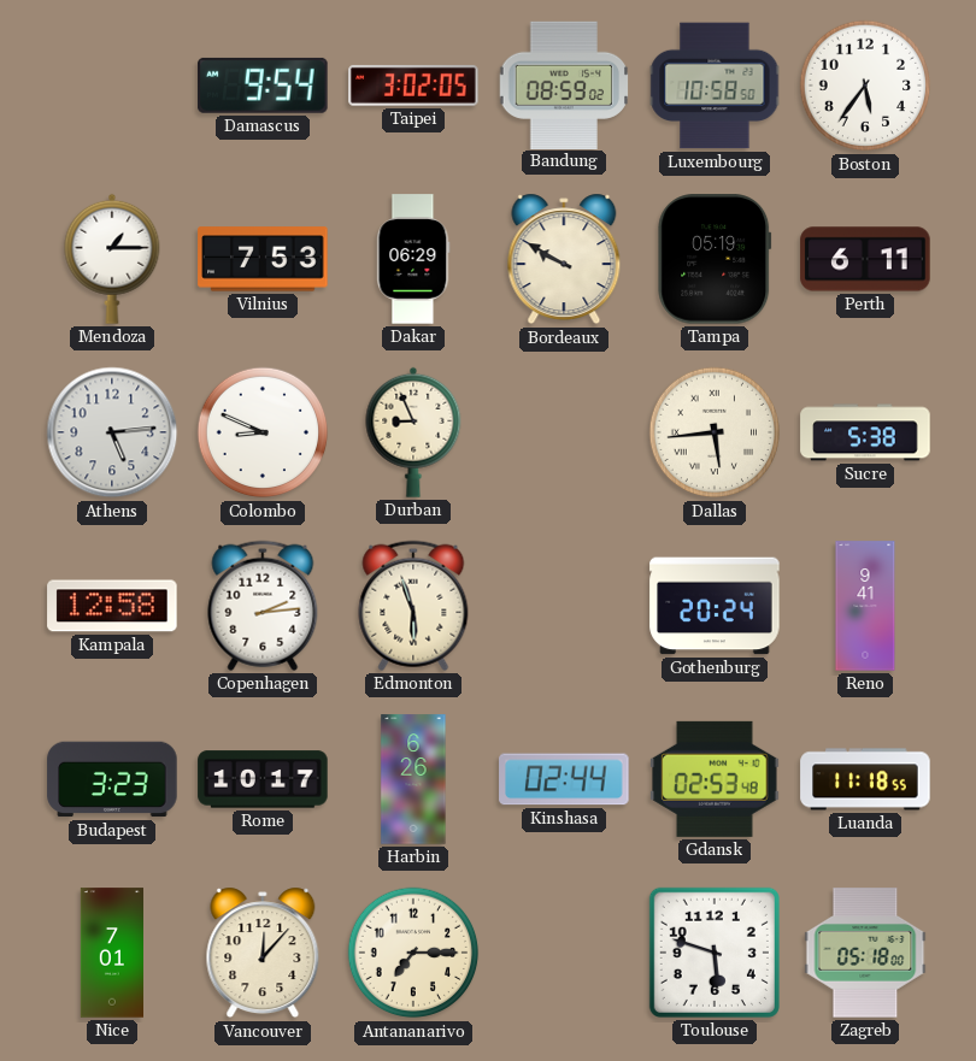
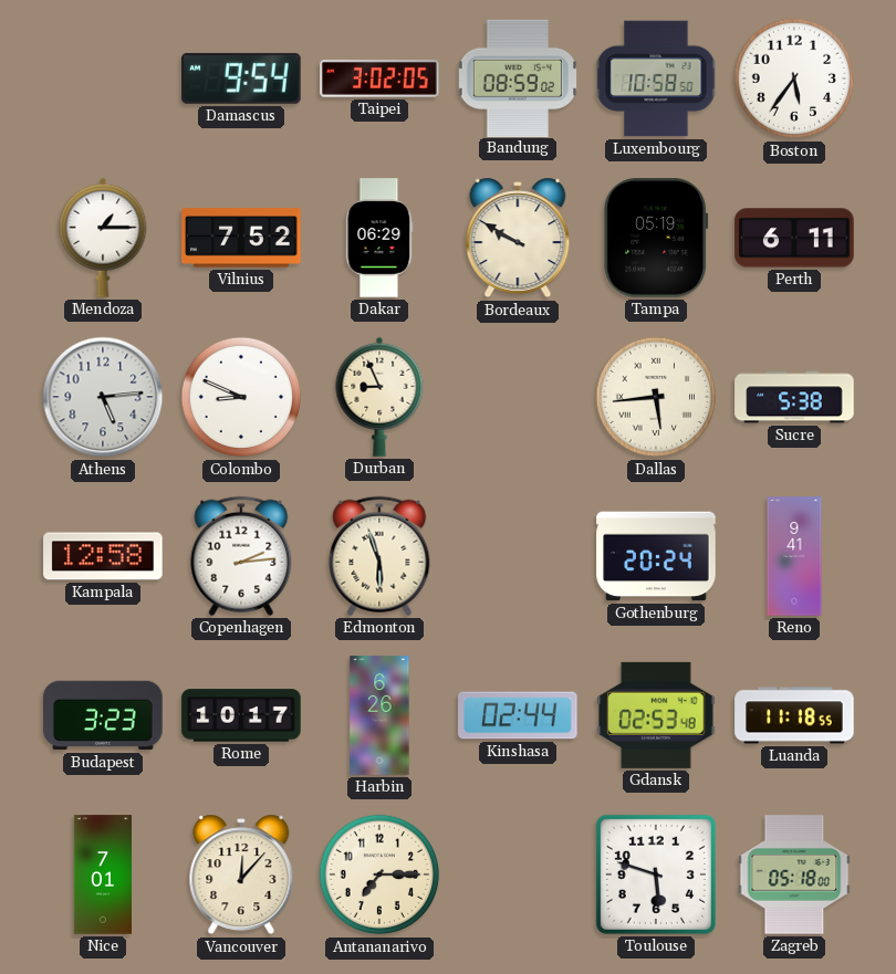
Vilnius: 7:53 -> 7:52 (241, 238)
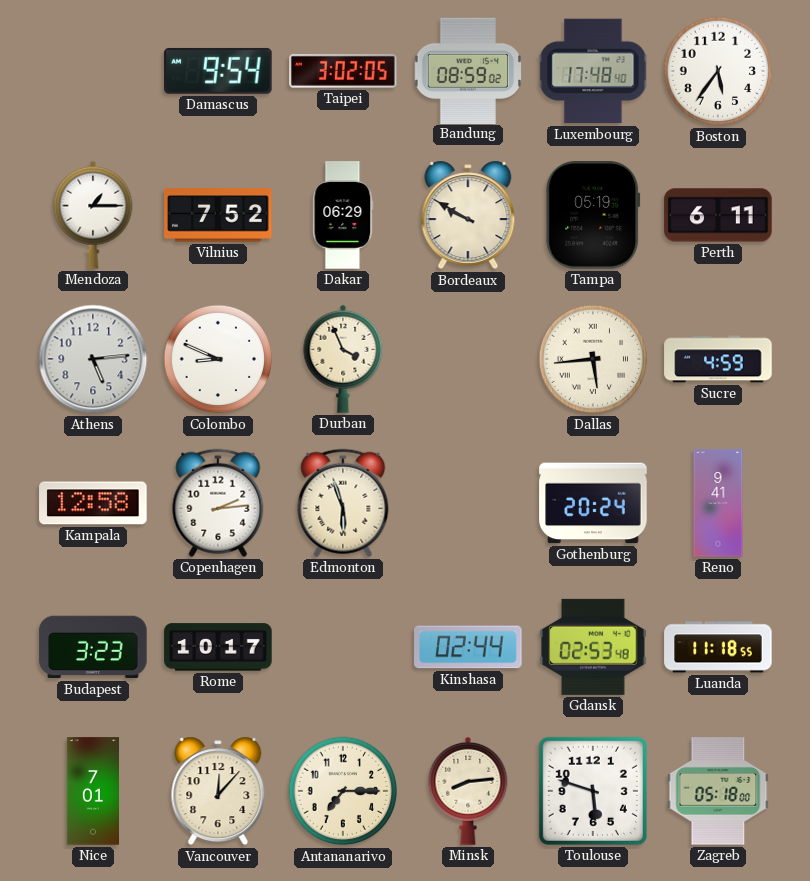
Luxembourg: 10:58 -> 17:48 (593, 71)
Durban: 8:56 -> 3:56 (343, 359)
Sucre: 5:38 -> 4:59 (718, 359)
Harbin: 6:26 -> none (379, 715)
Minsk: none -> 8:14 (468, 791)
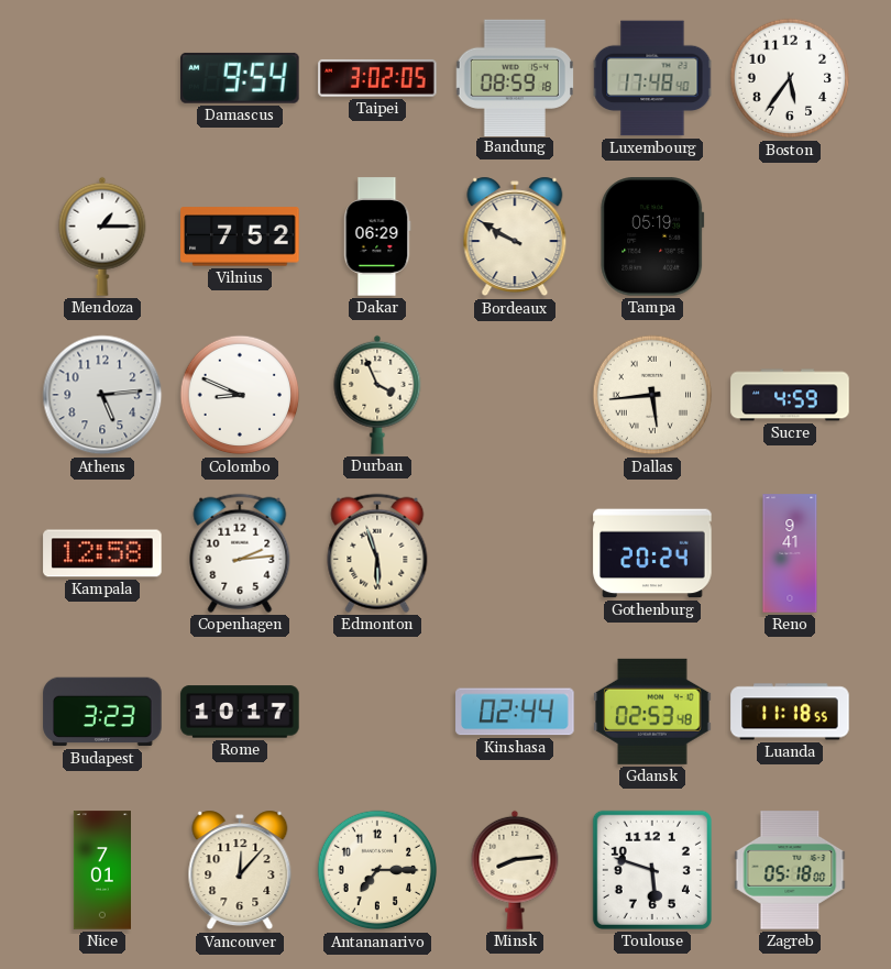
Bandung: 08:59:02 -> 08:59:18 (515, 77)
Perth: 6:11 -> none (718, 215)
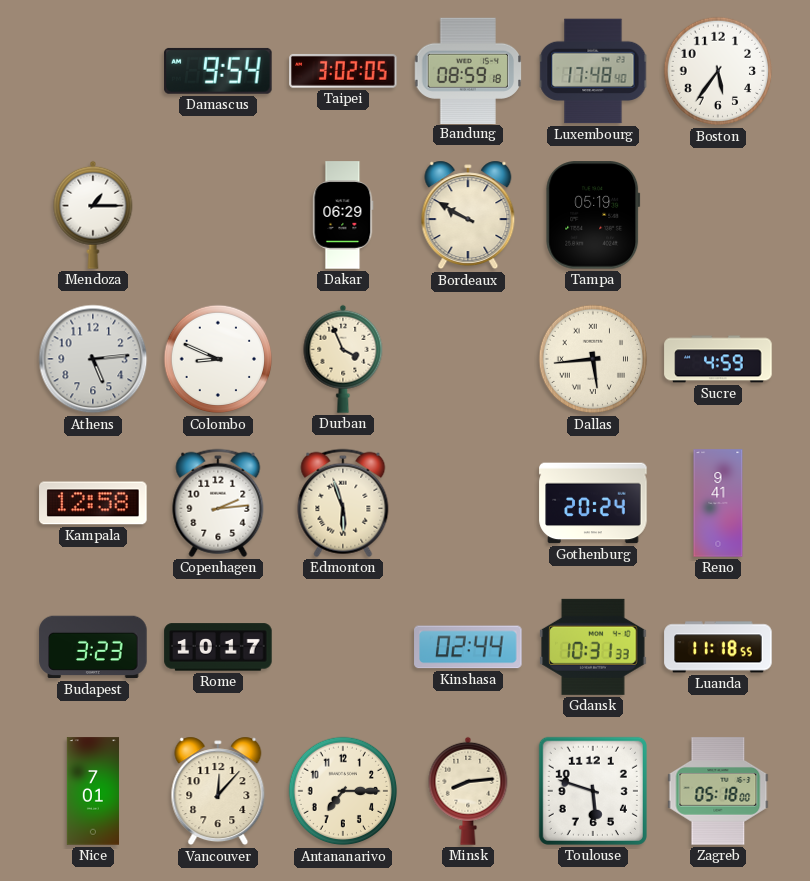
Vilnius: 7:52 -> none (240, 236)
Gdansk: 02:53 -> 10:31 (593, 647)
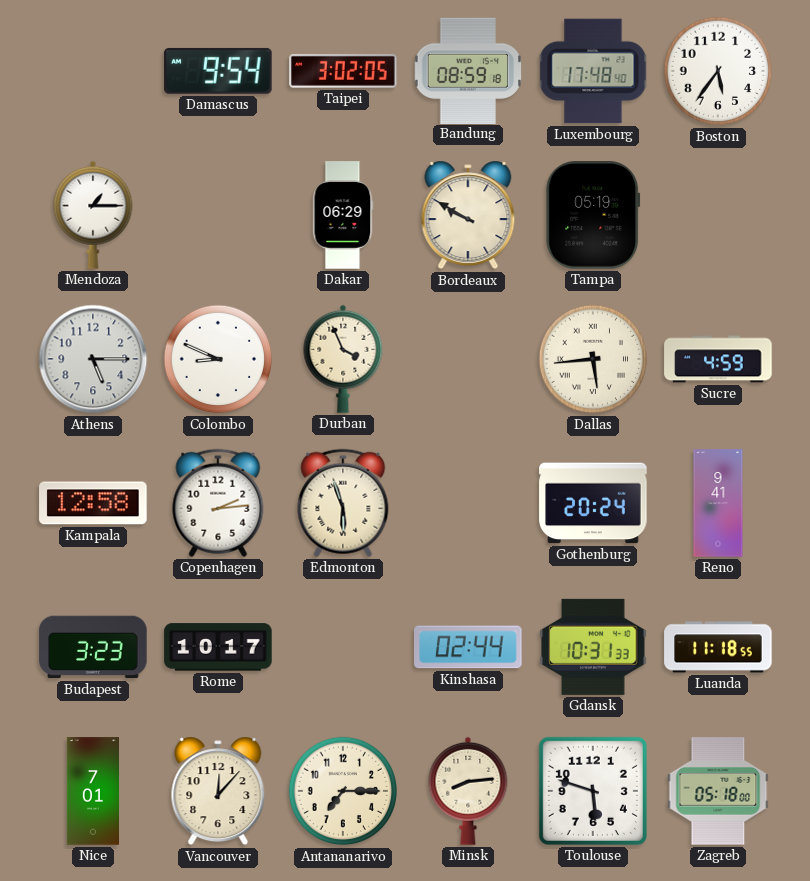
Athens: 5:14 -> 5:15 (93, 359)
